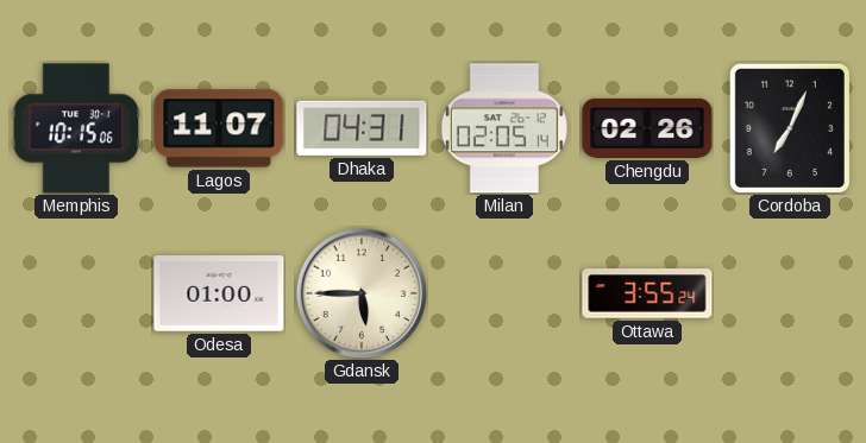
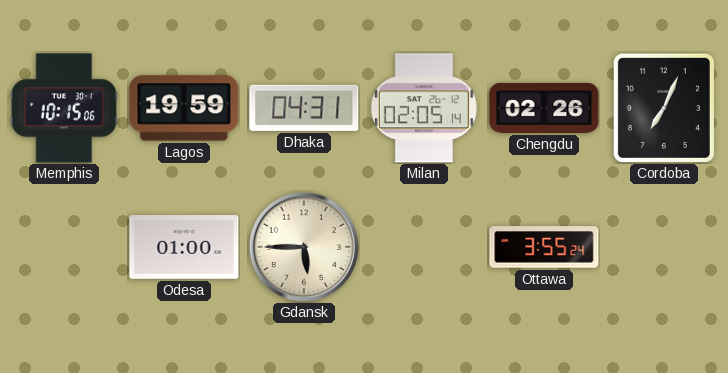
Lagos: 11:07 -> 19:59 (184, 108)
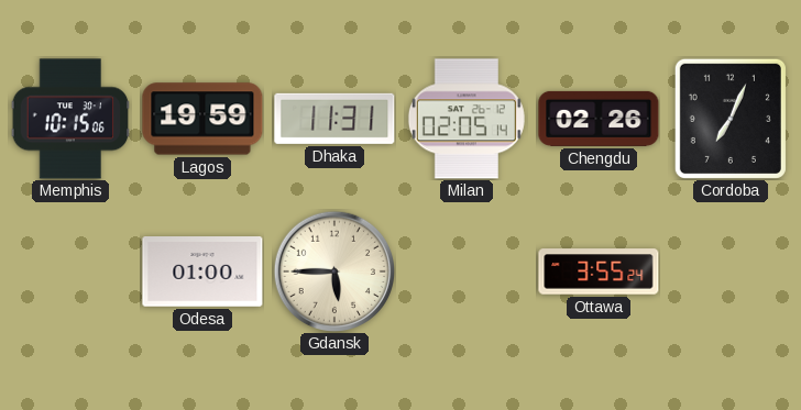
Dhaka: 04:31 -> 11:31 (334, 119)
